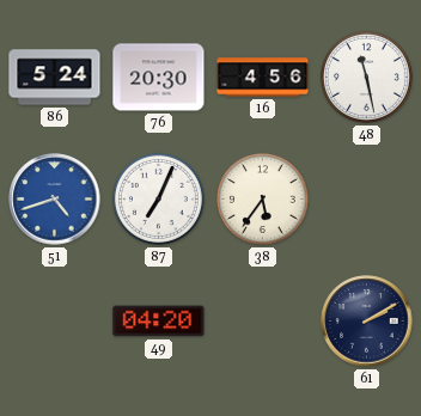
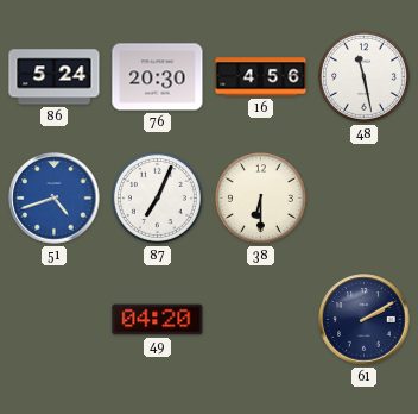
38: 5:36 -> 6:30 (260, 197)
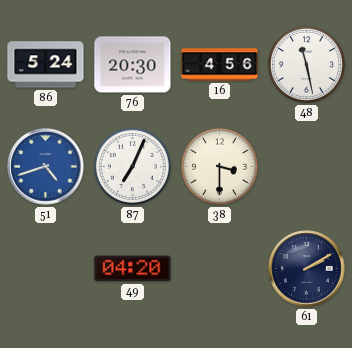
38: 6:30 -> 3:30 (219, 166)
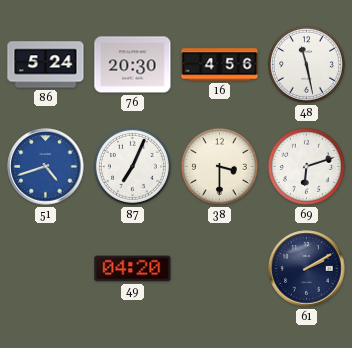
69: none -> 6:12 (306, 166)
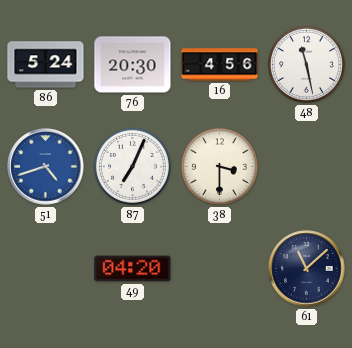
69: 6:12 -> none (306, 166)
61: 2:10 -> 11:08 (307, 269)
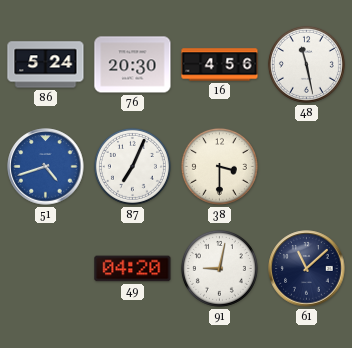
91: none -> 9:02 (219, 268)
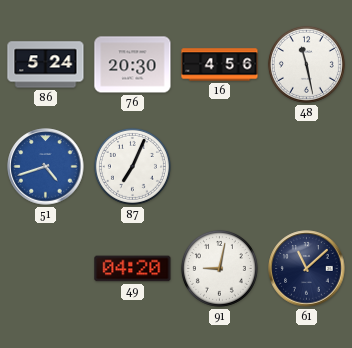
38: 3:30 -> none (219, 166)
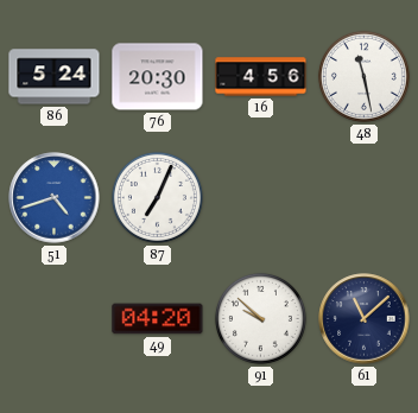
91: 9:02 -> 9:52 (260, 318)
